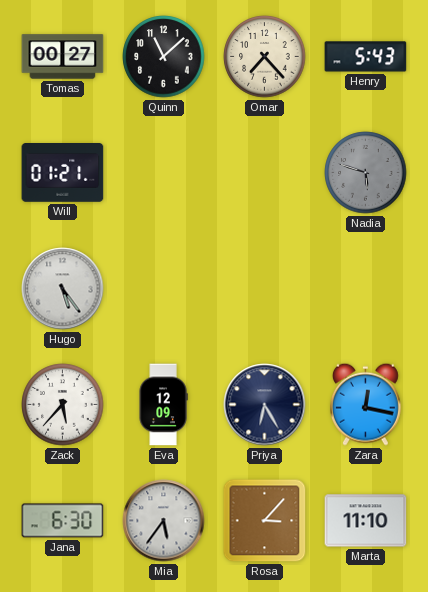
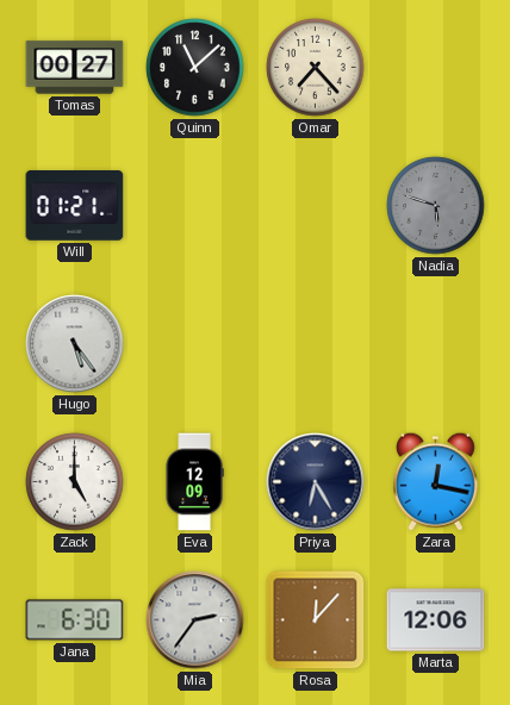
Henry: 5:43 -> none (366, 57)
Zack: 5:37 -> 5:00 (75, 482)
Mia: 5:36 -> 2:36 (195, 620)
Rosa: 3:07 -> 12:07 (316, 620)
Marta: 11:10 -> 12:06 (436, 620)
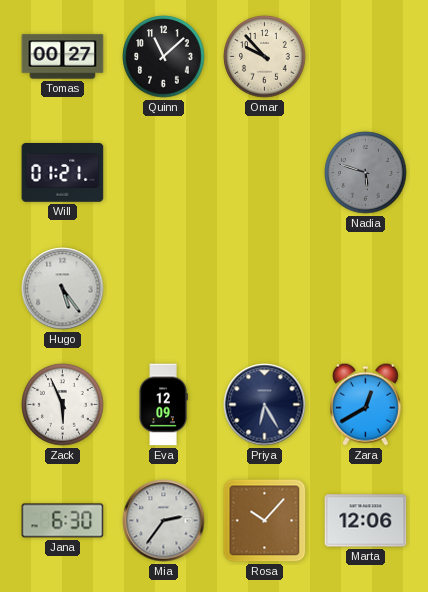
Omar: 7:23 -> 9:53 (265, 57)
Zack: 5:00 -> 5:56 (63, 405)
Zara: 12:17 -> 12:40 (365, 404)
Rosa: 12:07 -> 10:07 (265, 521)
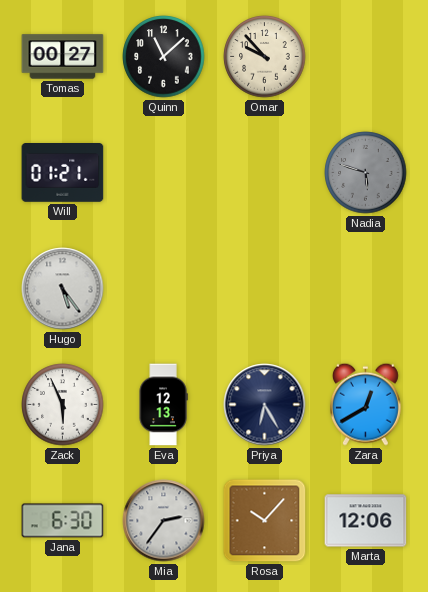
Eva: 12:09 -> 12:13 (163, 405)
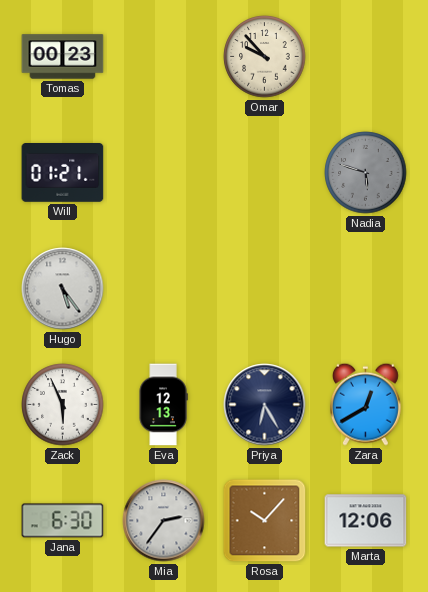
Tomas: 00:27 -> 00:23 (63, 57)
Quinn: 11:08 -> none (164, 57)
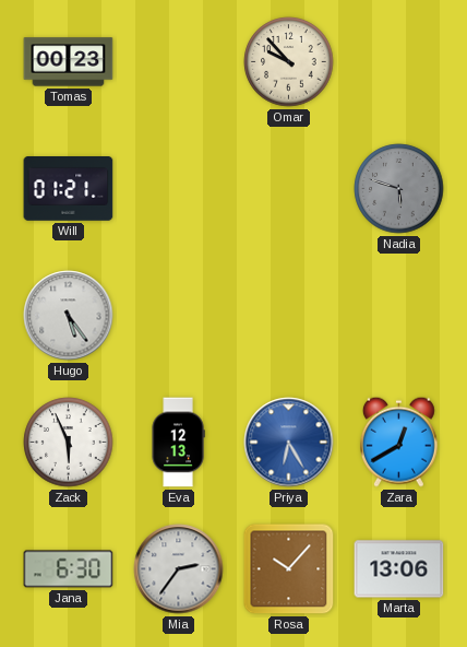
Priya dial: navy -> blue (289, 443)
Marta: 12:06 -> 13:06 (399, 569)
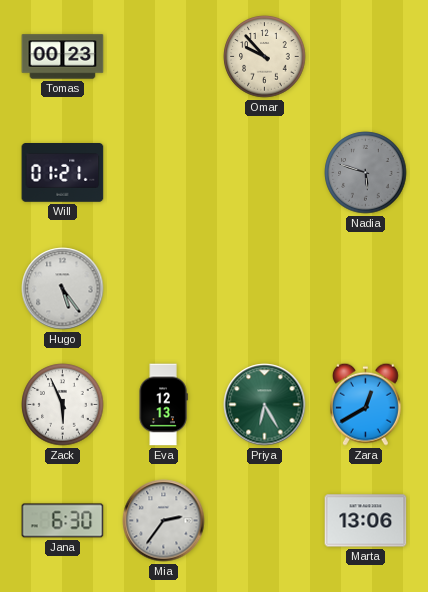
Priya dial: blue -> green (265, 405)
Rosa: 10:07 -> none (289, 569)
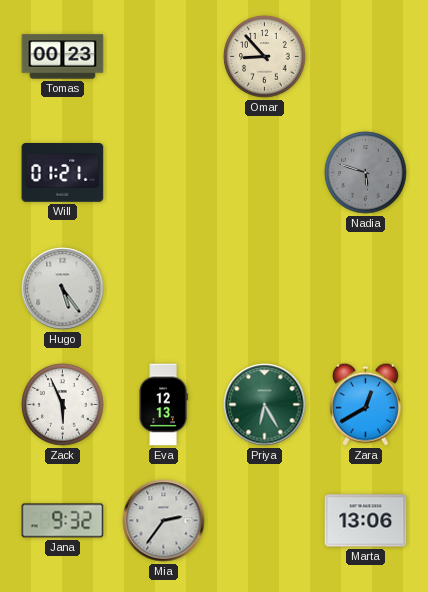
Omar: 9:53 -> 8:53 (265, 57)
Jana: 6:30 -> 9:32 (63, 521)
